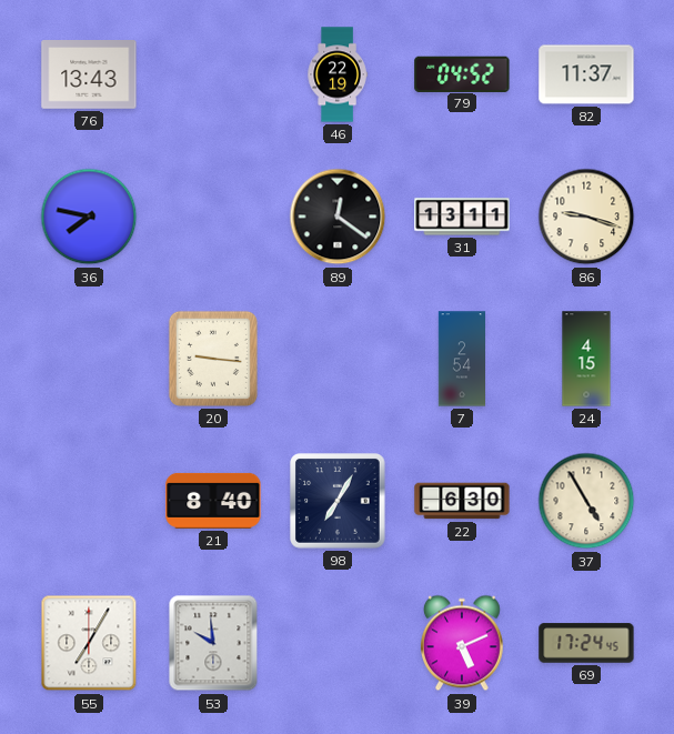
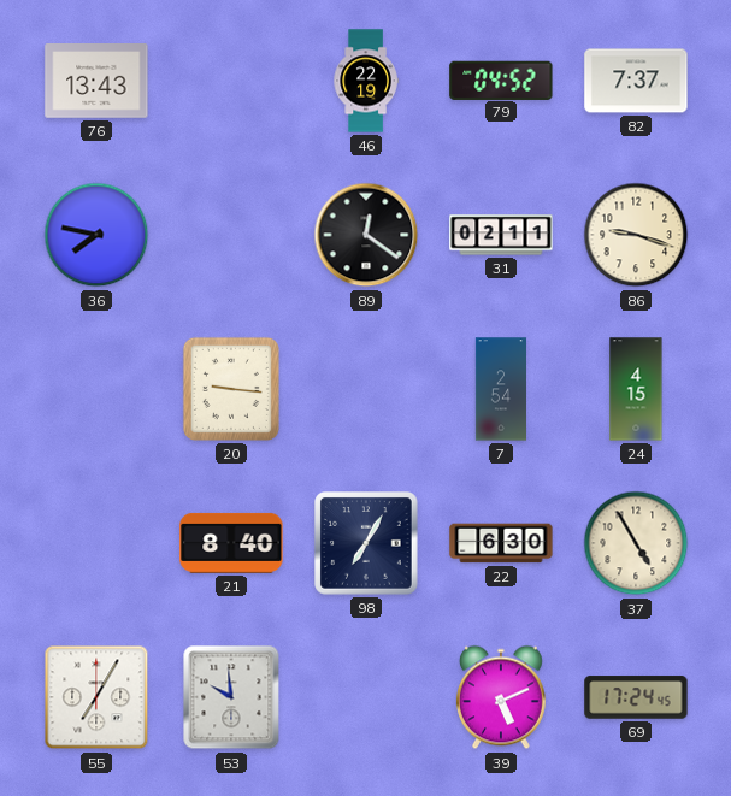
82: 11:37 -> 7:37 (636, 81)
31: 13:11 -> 02:11 (501, 235)
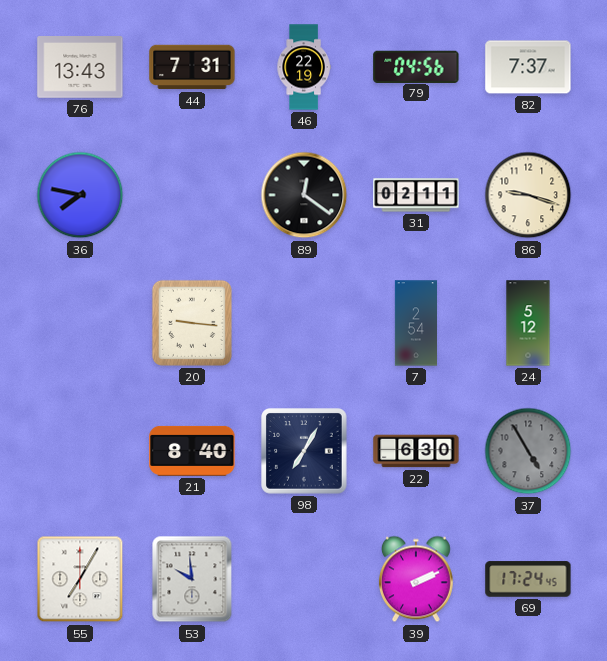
44: none -> 7:31 (192, 67)
79: 04:52 -> 04:56 (416, 66)
24: 4:15 -> 5:12 (528, 323)
37 dial: cream -> grey (528, 451)
39: 5:11 -> 2:11 (416, 579)
